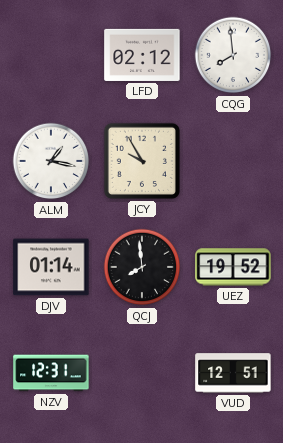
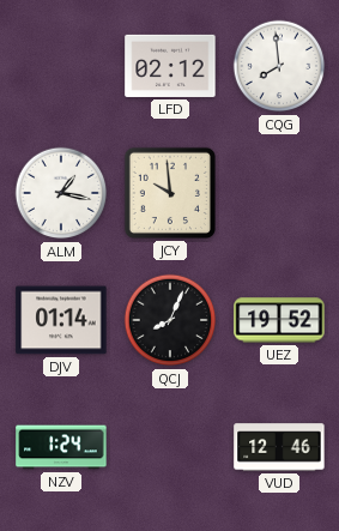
JCY: 9:55 -> 9:59 (170, 193)
QCJ: 7:59 -> 8:04 (170, 320)
NZV: 12:31 -> 1:24 (61, 447)
VUD: 12:51 -> 12:46 (279, 447)
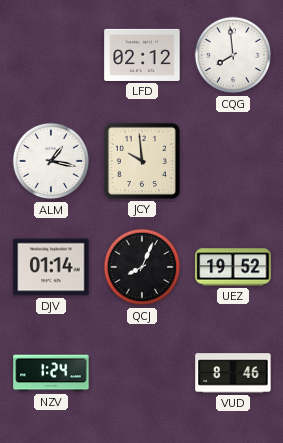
VUD: 12:46 -> 8:46 (233, 373)
